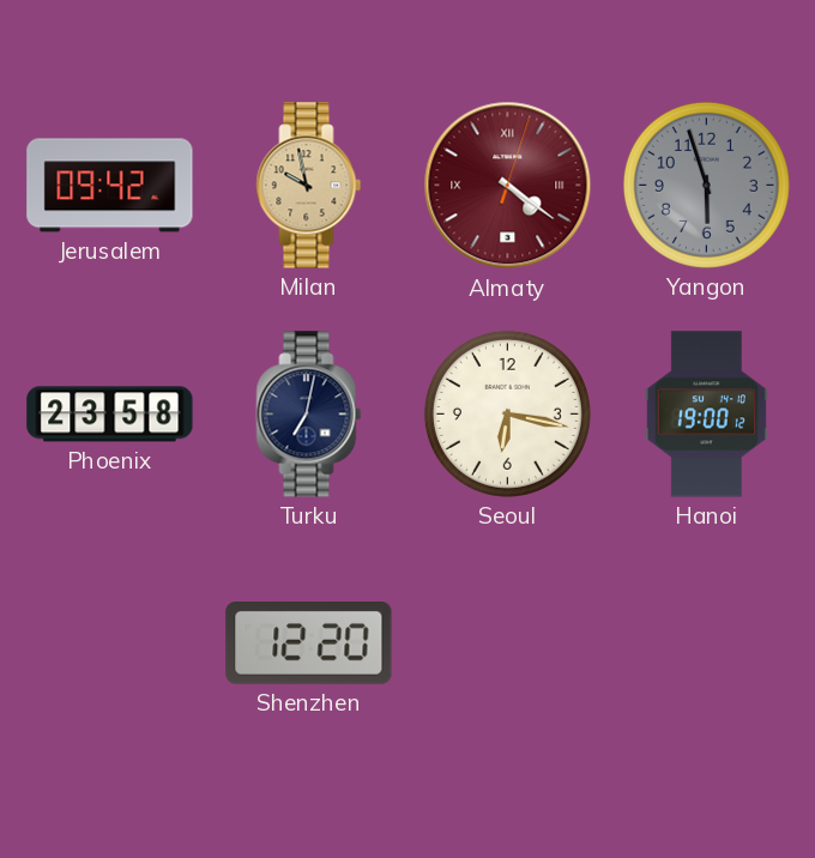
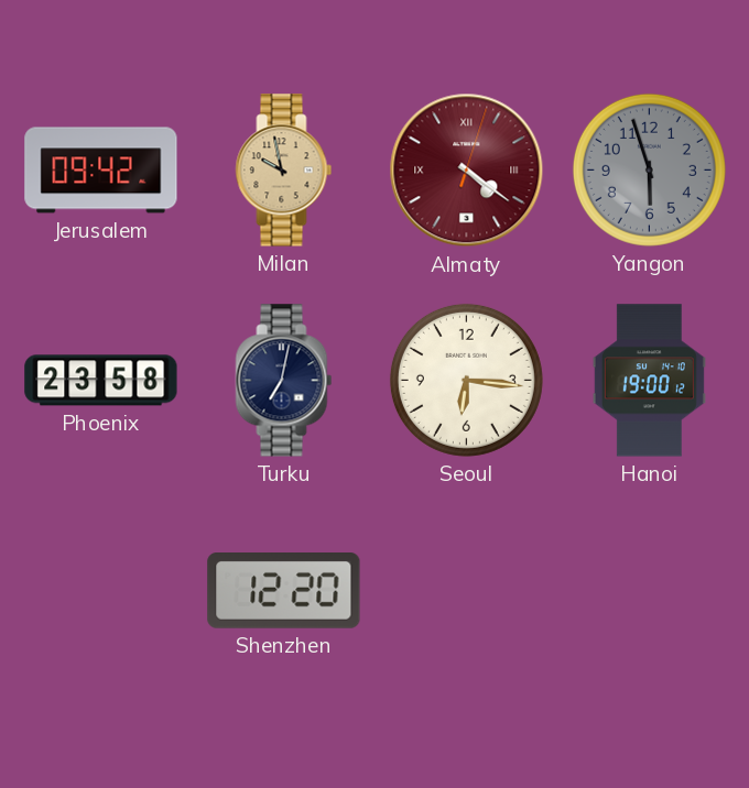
Seoul: 6:17 -> 6:16 (466, 380)
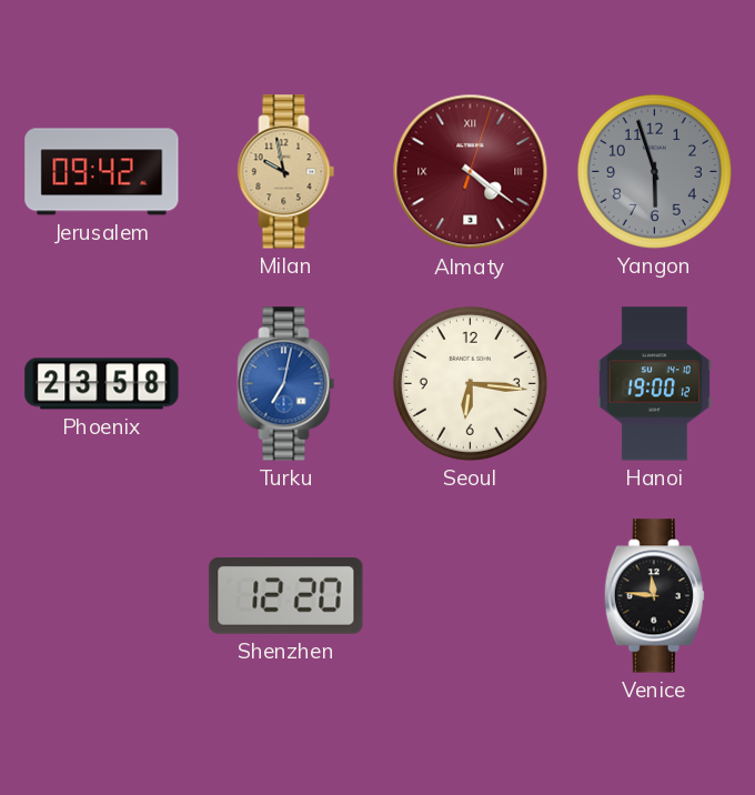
Turku dial: navy -> blue (286, 384)
Venice: none -> 11:46 (654, 596)
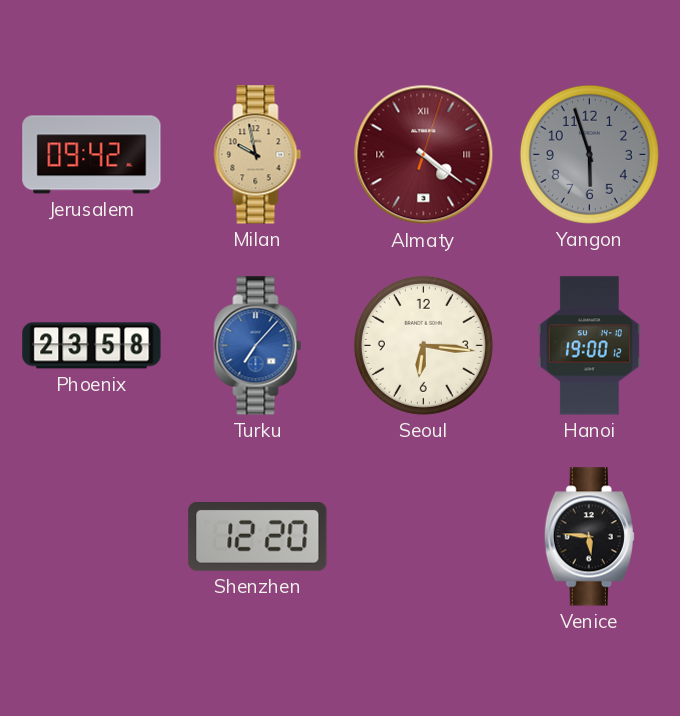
Turku: 7:02 -> 7:07 (258, 346)
Venice: 11:46 -> 5:46 (589, 537)
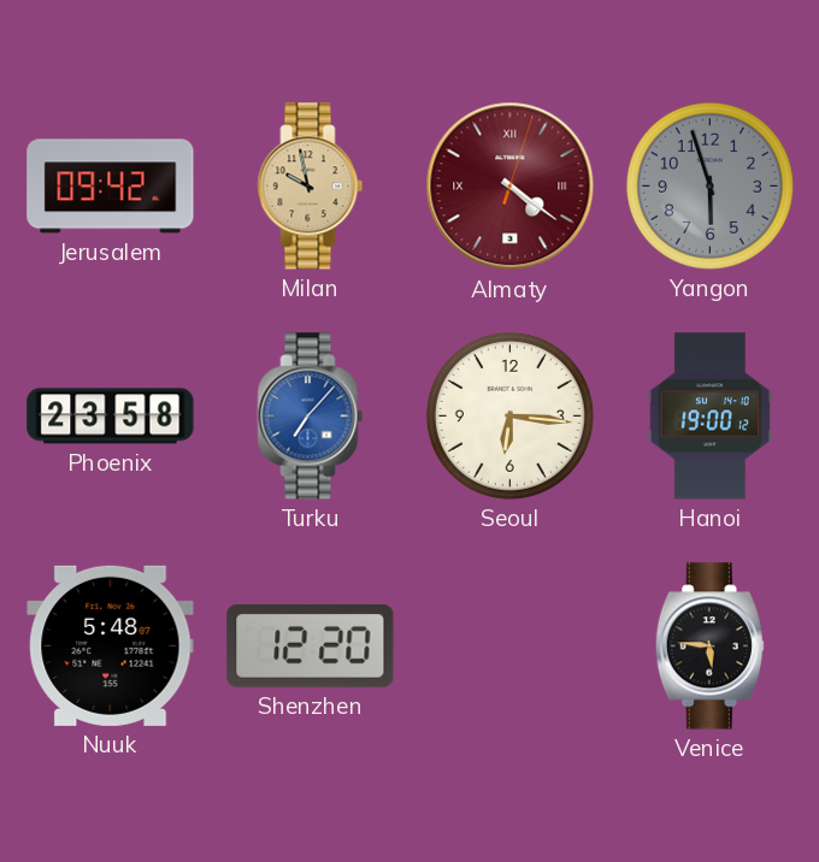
Nuuk: none -> 5:48 (111, 645)
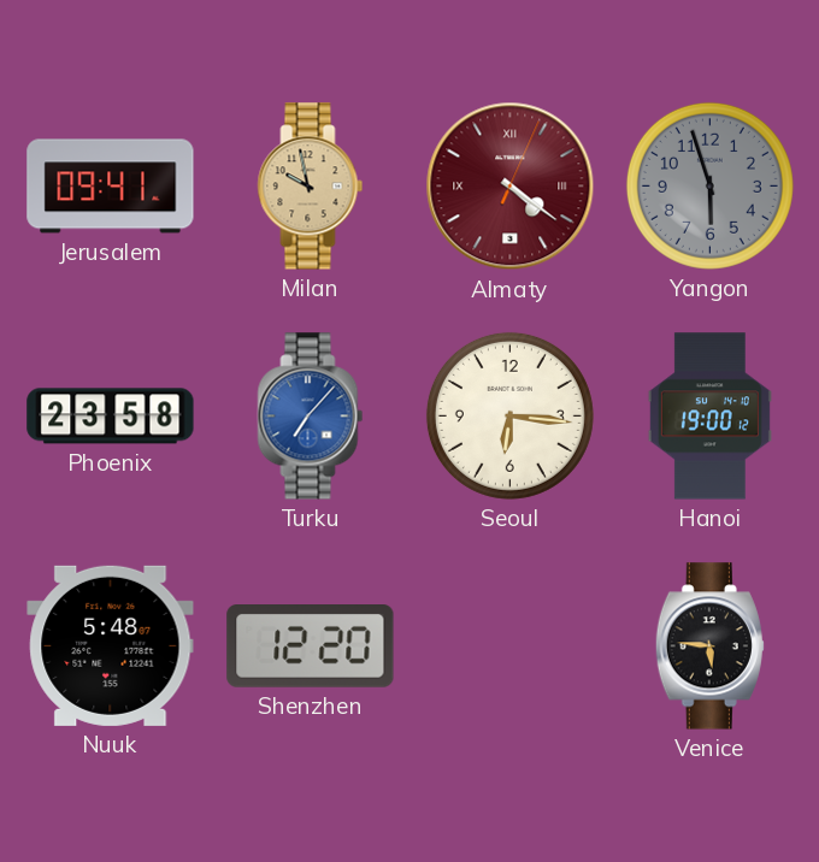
Jerusalem: 09:42 -> 09:41 (111, 187)
Almaty: 4:21:03 -> 4:21:04 (511, 187)
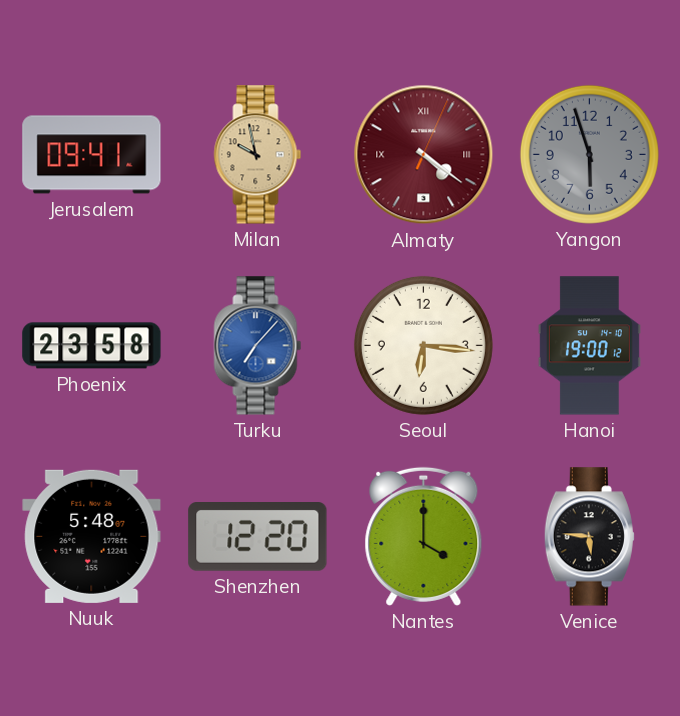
Nantes: none -> 4:00 (424, 536)
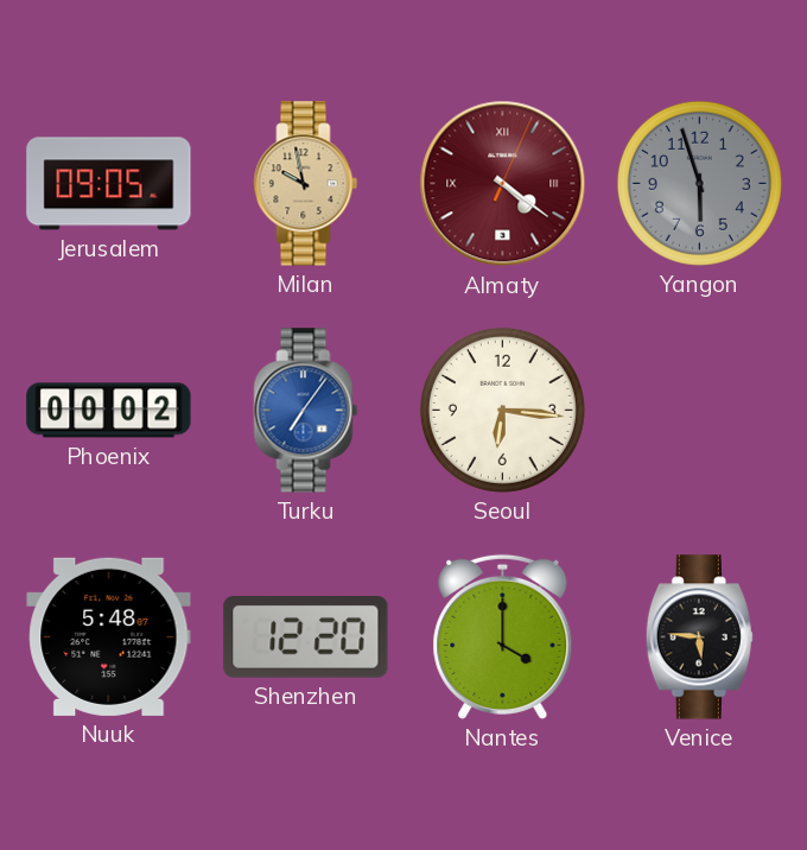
Jerusalem: 09:41 -> 09:05 (109, 184)
Phoenix: 23:58 -> 00:02 (109, 411)
Turku: 7:07 -> 7:06 (306, 411)
Hanoi: 19:00 -> none (589, 346)
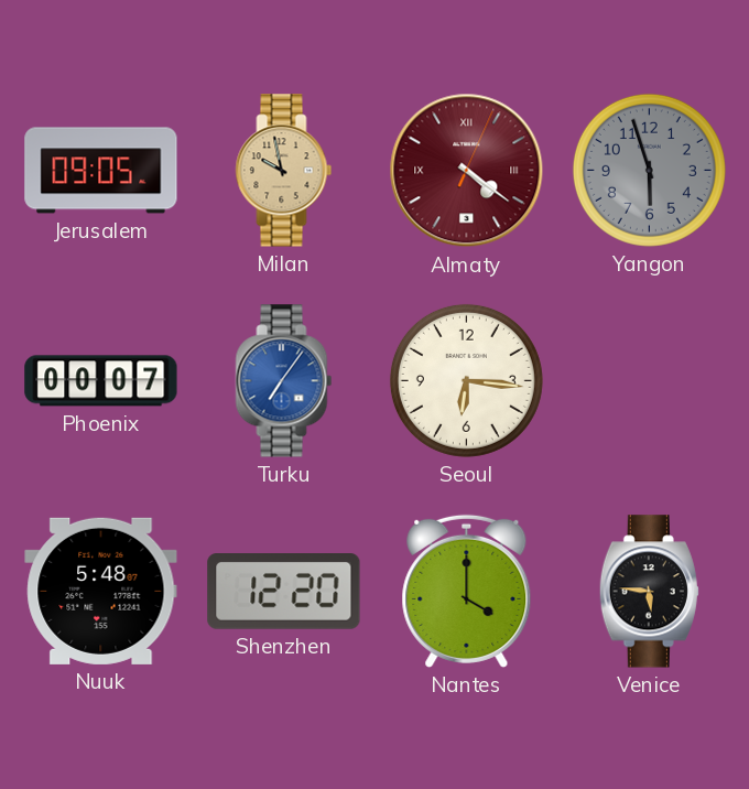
Phoenix: 00:02 -> 00:07 (101, 381)
